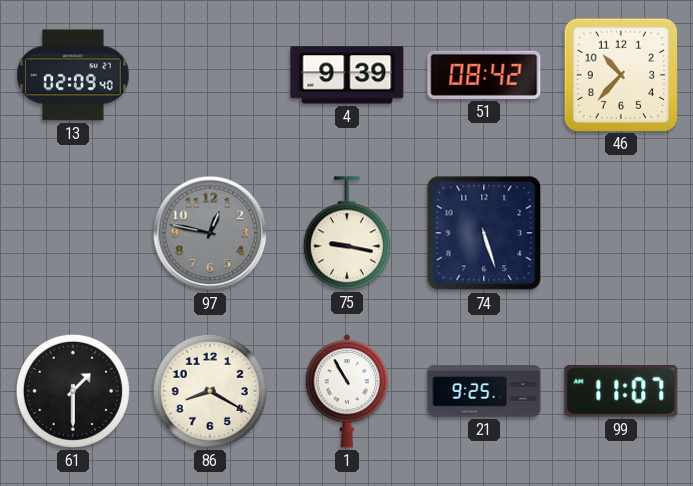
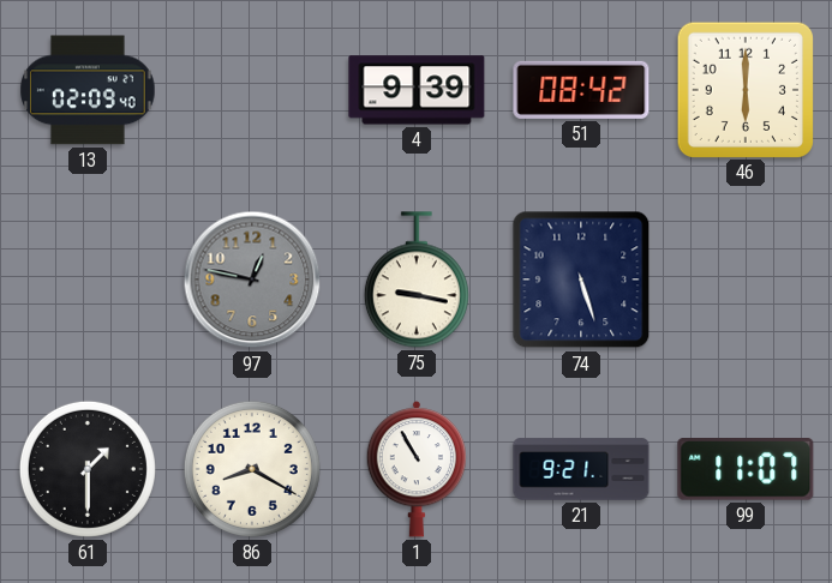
46: 10:37 -> 6:00 (744, 89)
21: 9:25 -> 9:21 (581, 469)
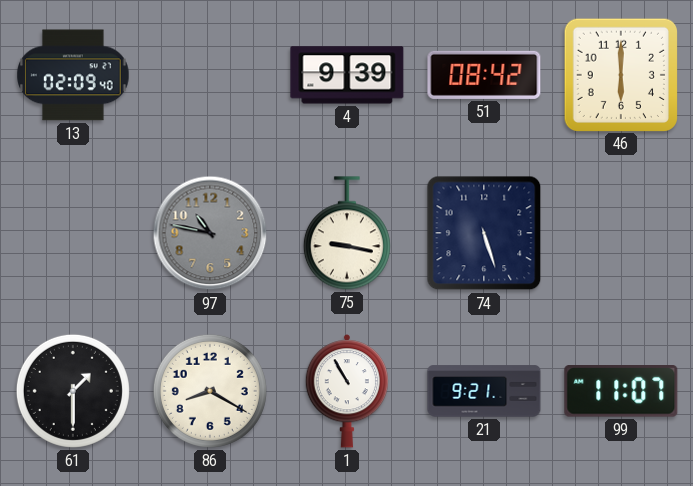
97: 12:47 -> 10:47 (210, 233)
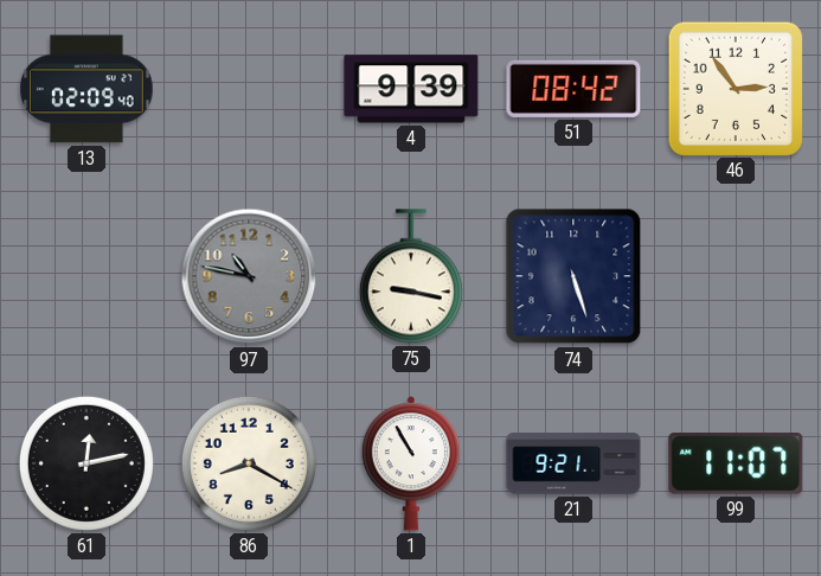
46: 6:00 -> 2:54 (735, 88)
61: 1:30 -> 12:13 (86, 463)
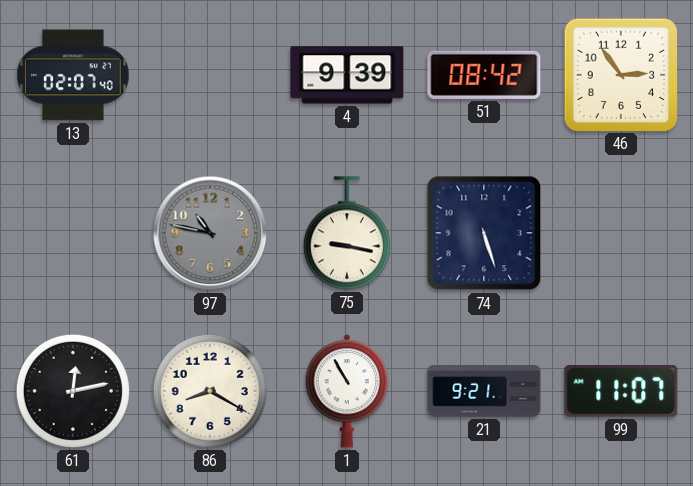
13: 02:09 -> 02:07 (73, 75)
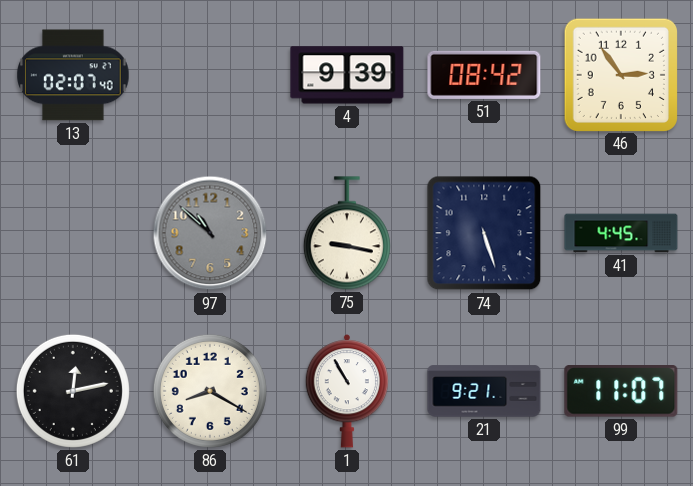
97: 10:47 -> 10:52 (210, 233)
41: none -> 4:45 (621, 233)
